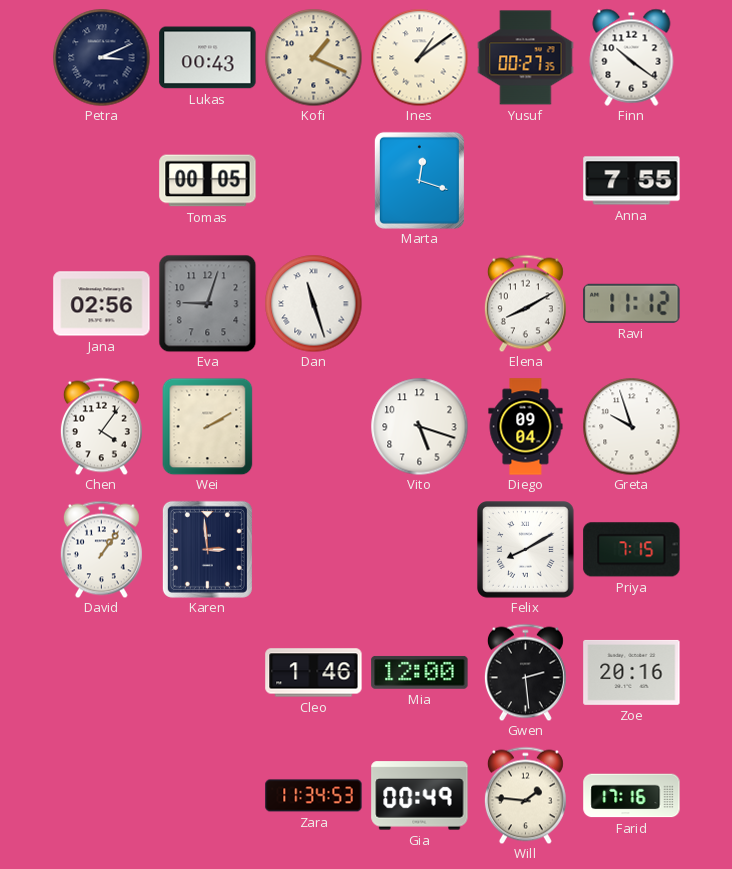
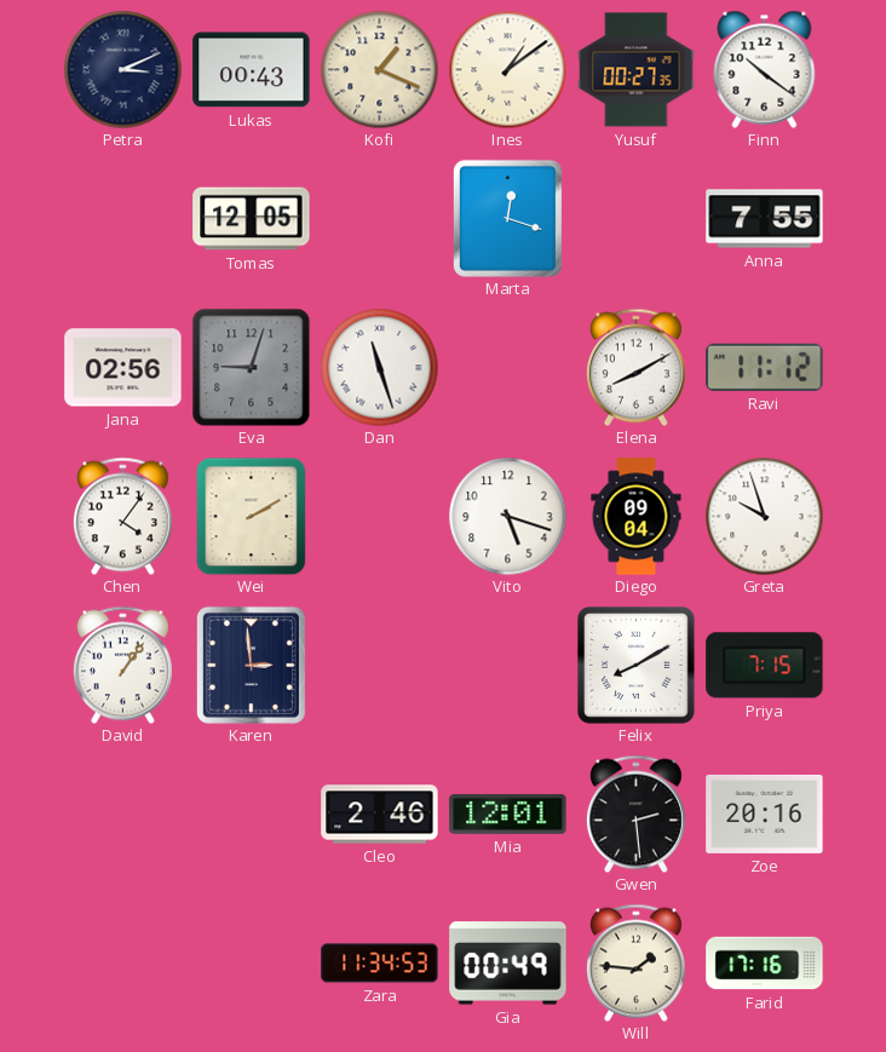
Tomas: 00:05 -> 12:05 (252, 219)
Cleo: 1:46 -> 2:46 (380, 815)
Mia: 12:00 -> 12:01 (508, 814)
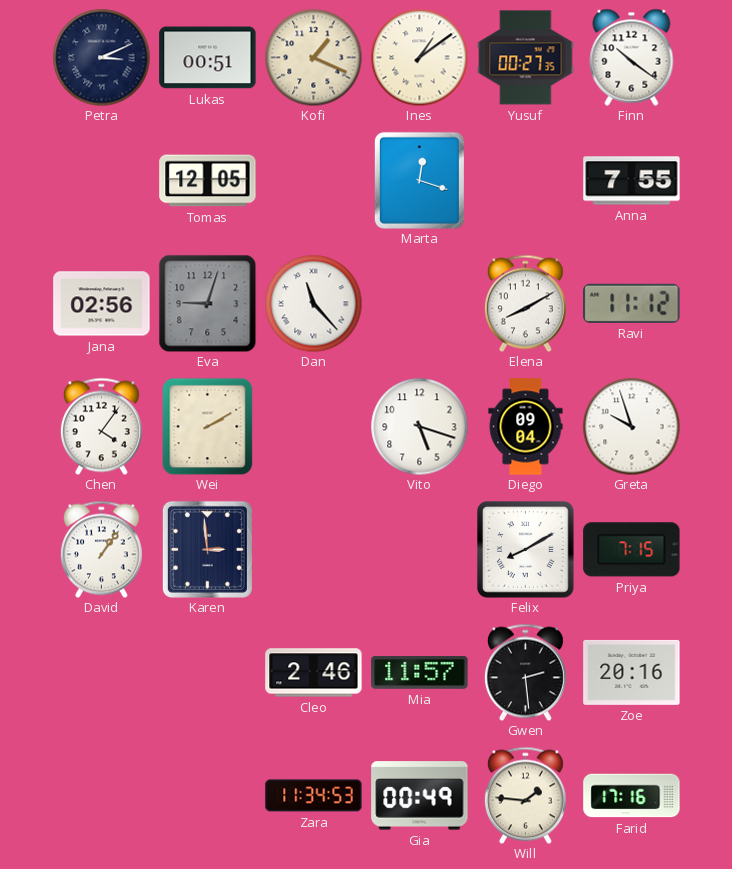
Lukas: 00:43 -> 00:51 (208, 58)
Dan: 11:27 -> 11:23 (313, 303)
Mia: 12:01 -> 11:57 (420, 672)
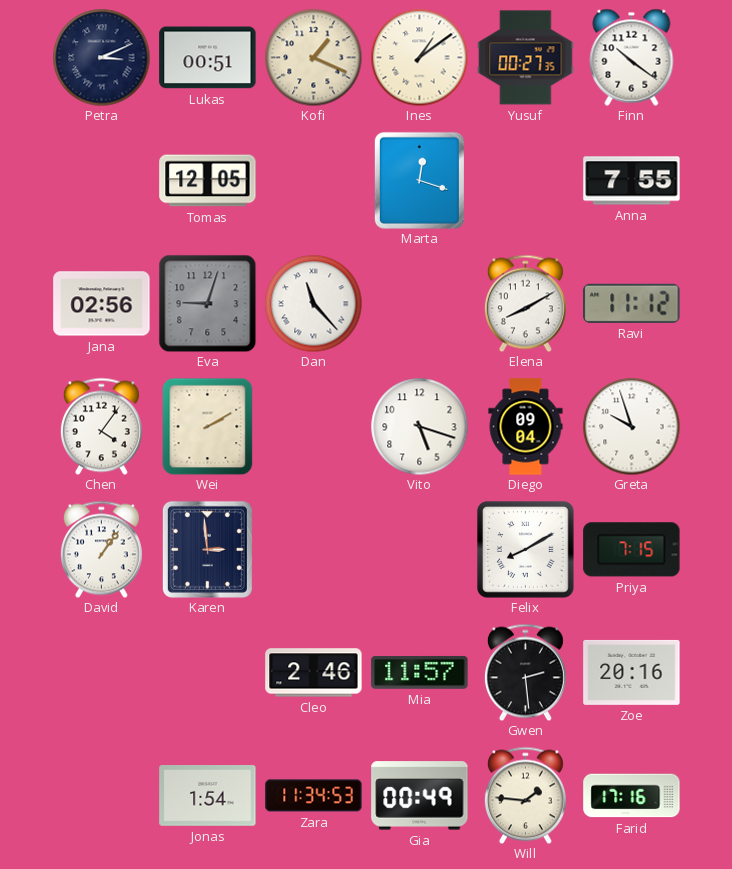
Jonas: none -> 1:54 (208, 796)
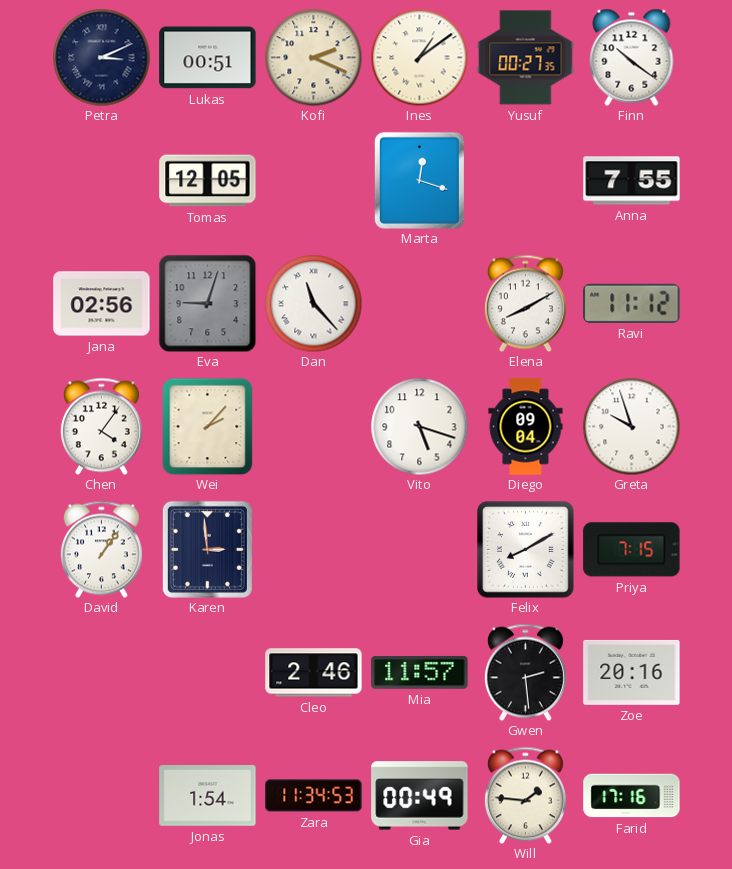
Kofi: 1:19 -> 2:19 (313, 57)
Wei: 2:10 -> 2:07 (208, 426)
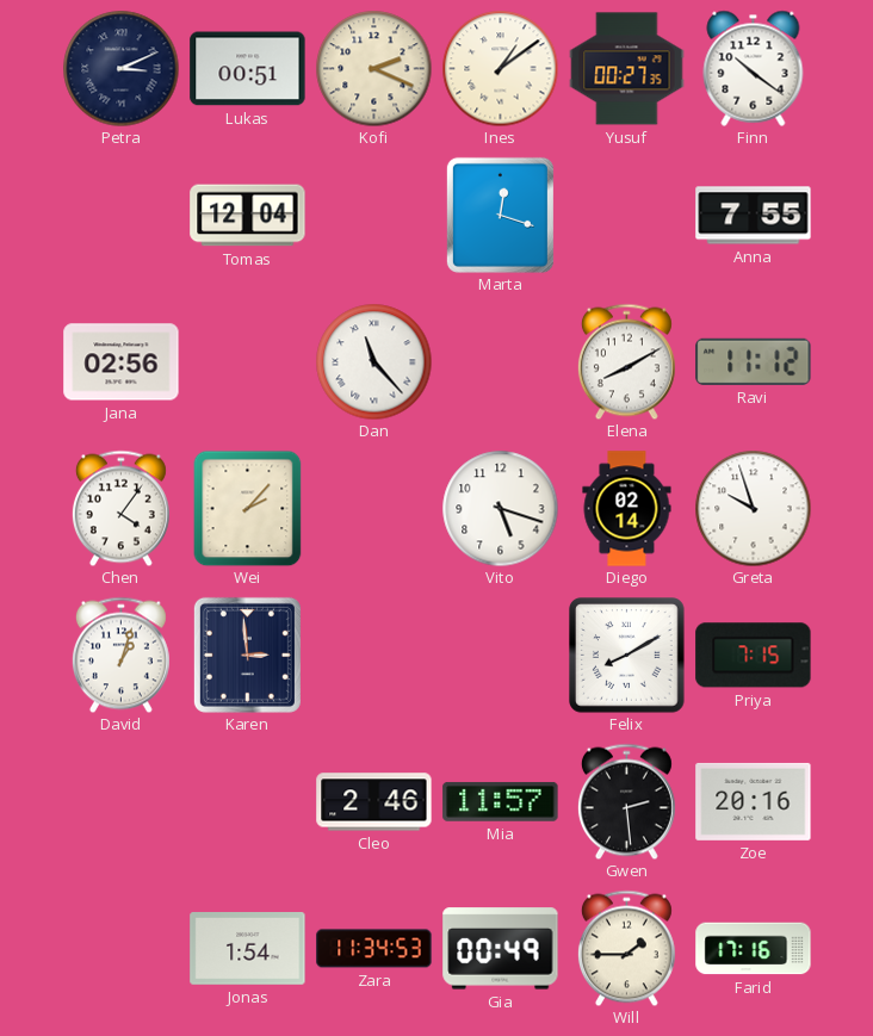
Tomas: 12:05 -> 12:04 (248, 216)
Eva: 9:03 -> none (207, 303)
Diego: 09:04 -> 02:14 (627, 509)
David: 1:06 -> 1:03 (120, 655)
Will: 1:46 -> 1:45 (626, 948)
